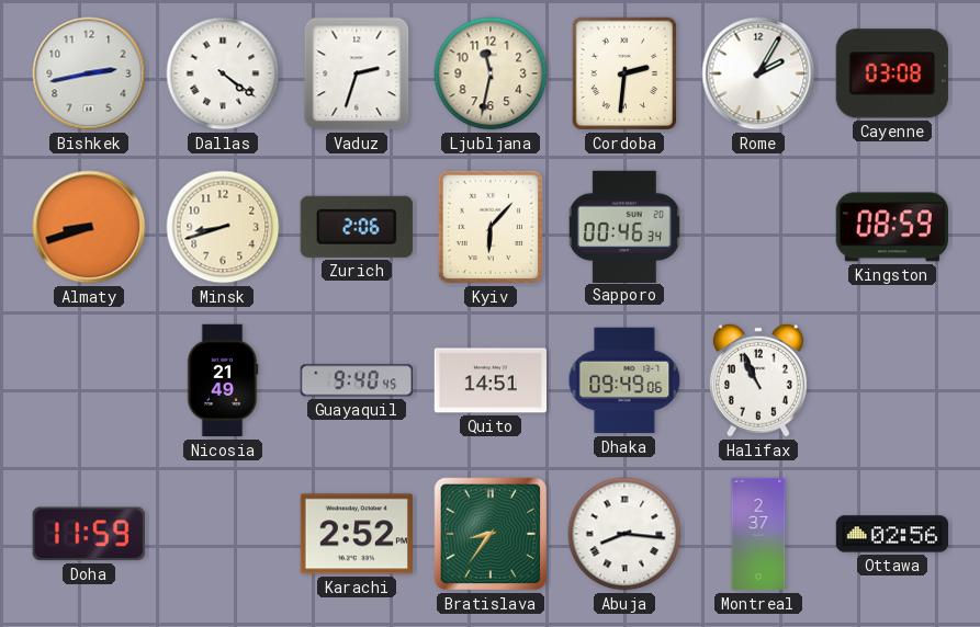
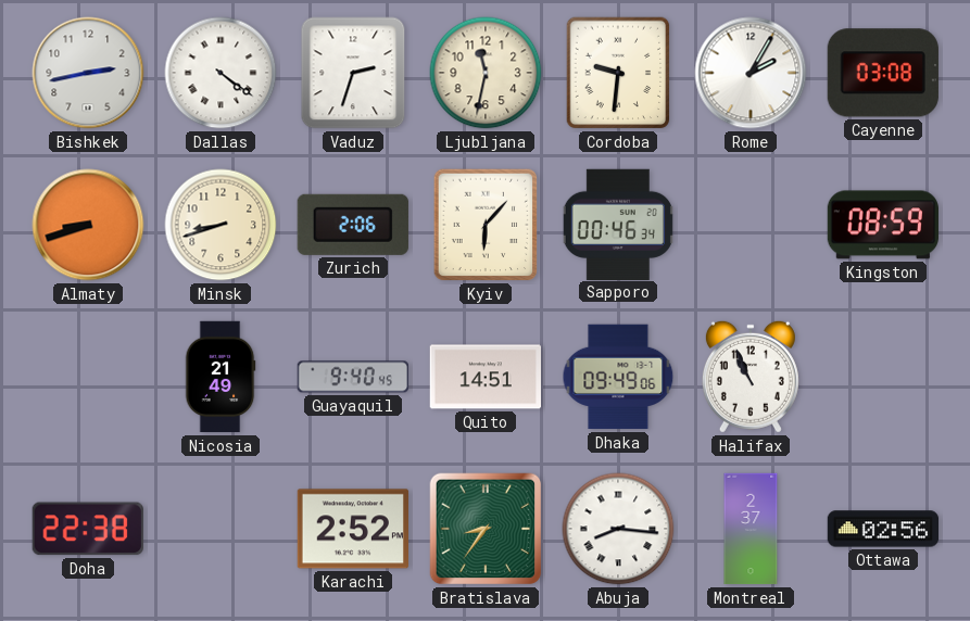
Cordoba: 2:31 -> 9:31 (618, 73)
Doha: 11:59 -> 22:38 (88, 529)
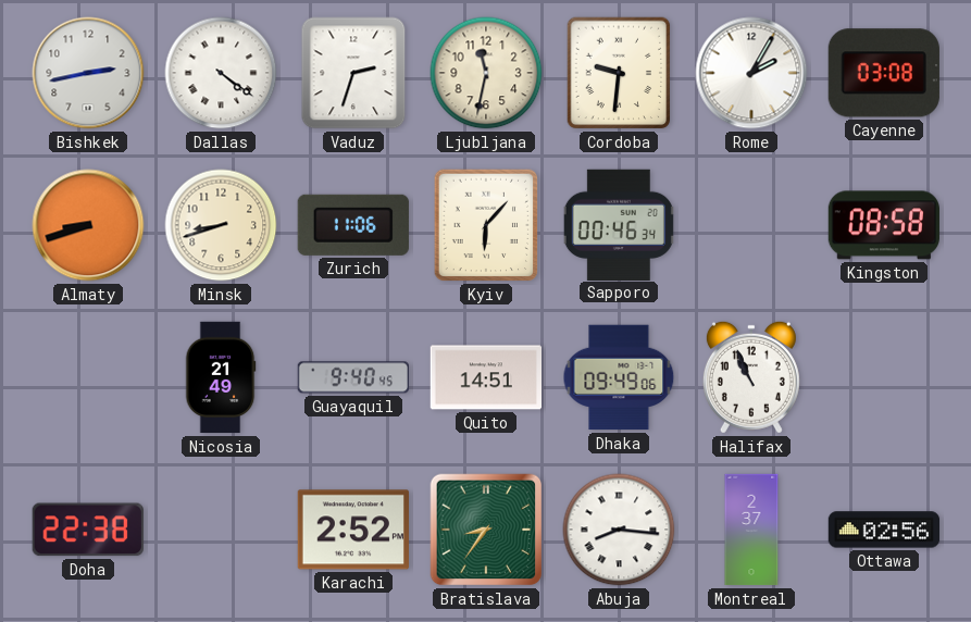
Zurich: 2:06 -> 11:06 (353, 225)
Kingston: 08:59 -> 08:58 (884, 225)
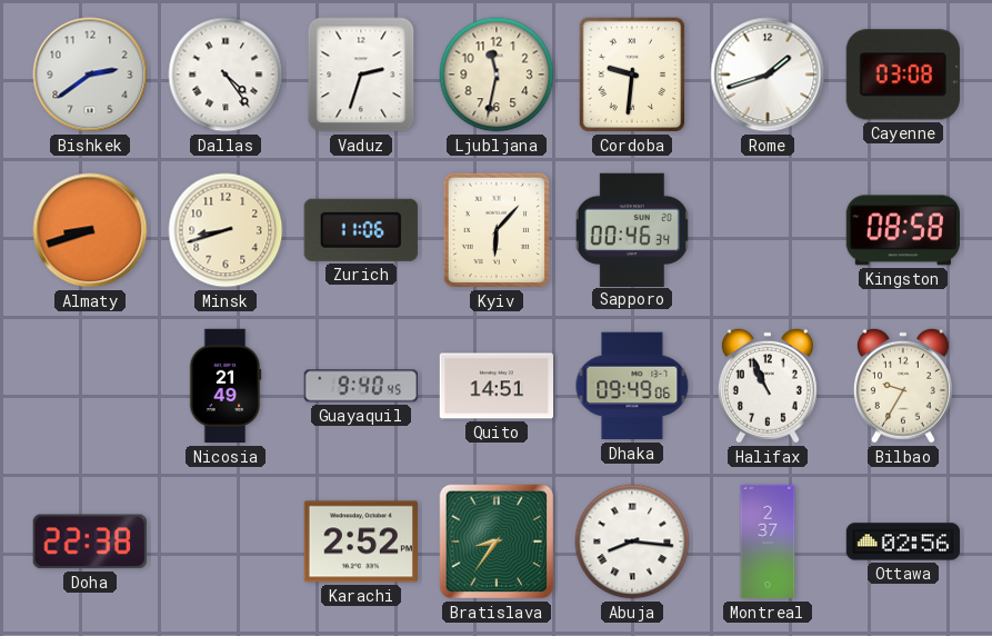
Bishkek: 2:43 -> 2:39 (90, 74)
Dallas: 4:21 -> 4:24 (226, 74)
Rome: 2:05 -> 1:42 (768, 74)
Bilbao: none -> 9:35 (903, 386)
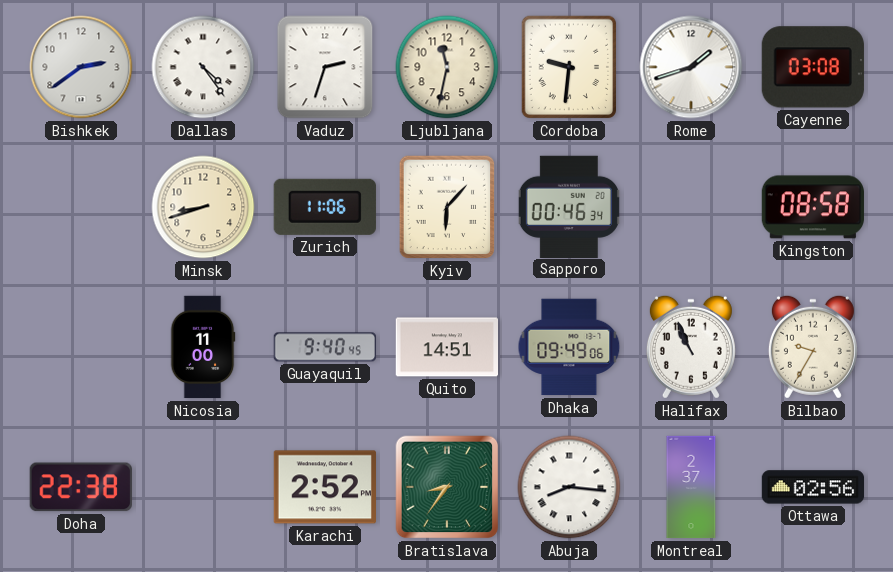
Almaty: 8:42 -> none (90, 230)
Nicosia: 21:49 -> 11:00 (203, 347)
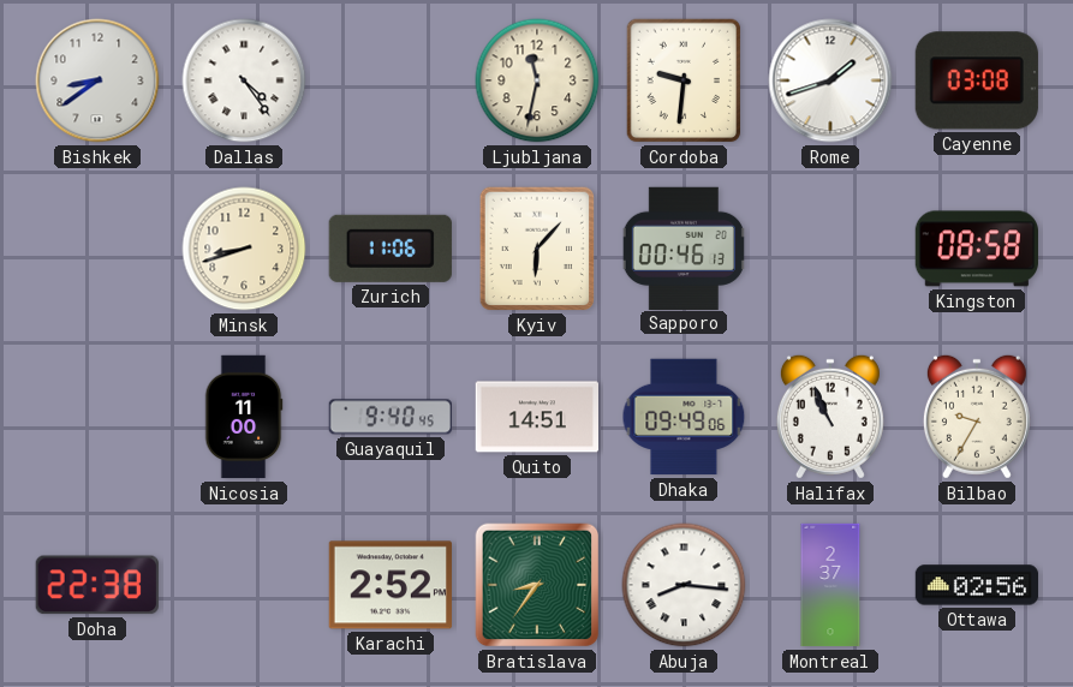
Bishkek: 2:39 -> 8:39 (97, 80)
Vaduz: 2:33 -> none (325, 67)
Sapporo: 00:46:34 -> 00:46:13 (684, 247)
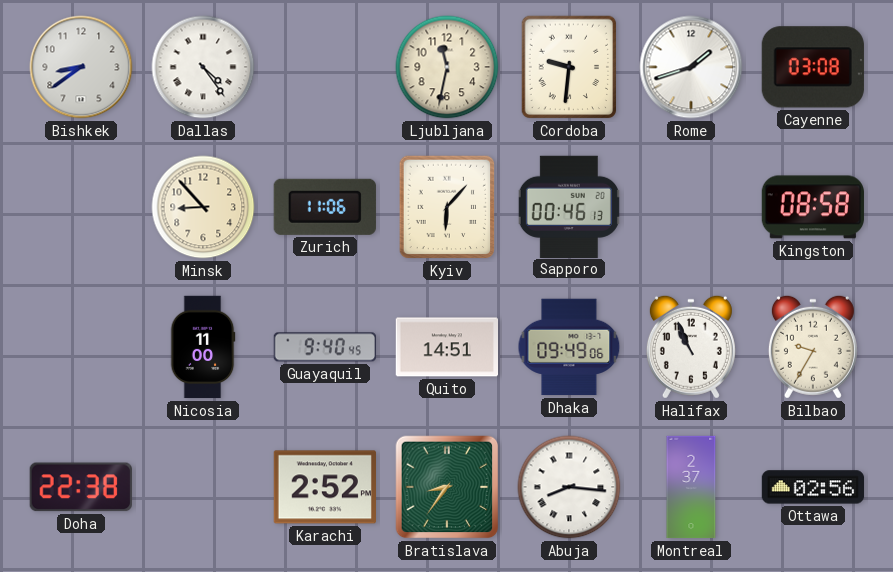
Minsk: 8:42 -> 8:53 (203, 207)
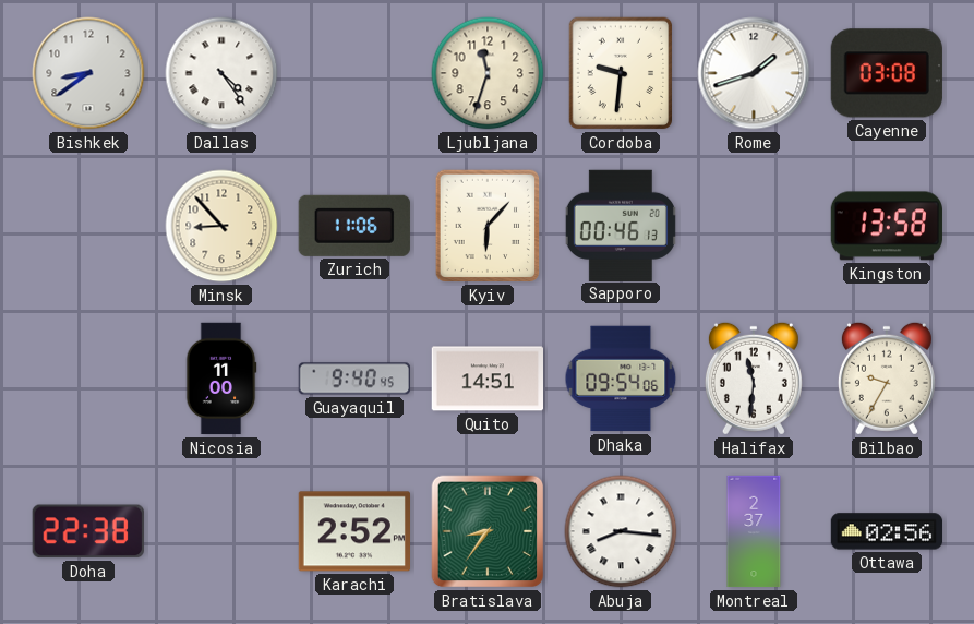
Ljubljana: 11:32 -> 11:33 (488, 73)
Kingston: 08:58 -> 13:58 (887, 226)
Dhaka: 09:49 -> 09:54 (621, 379)
Halifax: 10:56 -> 11:31 (754, 379)
